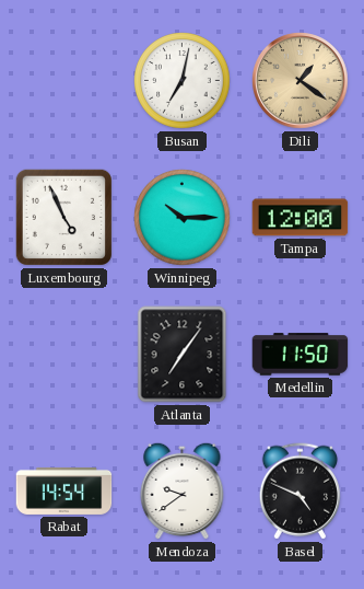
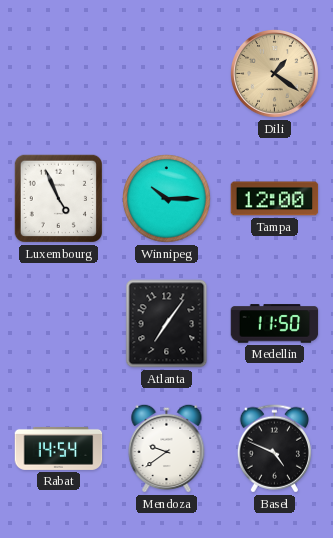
Busan: 7:02 -> none (183, 81)
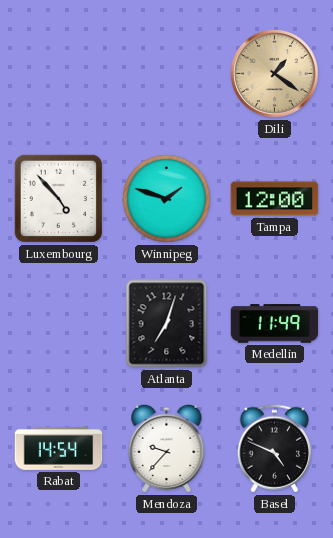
Luxembourg: 4:56 -> 4:53 (58, 198)
Winnipeg: 10:15 -> 1:48 (167, 199)
Atlanta: 7:06 -> 7:03 (167, 324)
Medellin: 11:50 -> 11:49 (275, 324)
Mendoza: 9:39 -> 9:37 (167, 448)
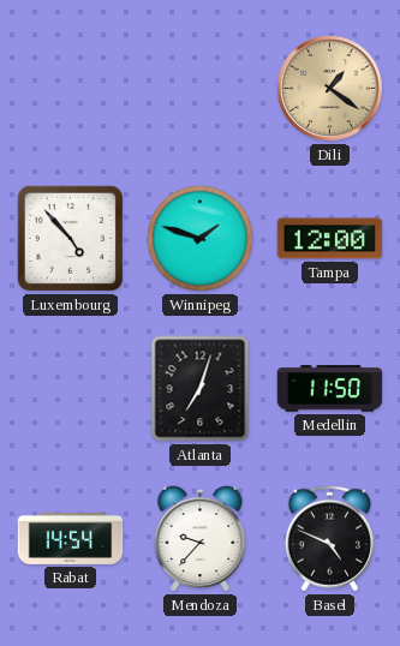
Medellin: 11:49 -> 11:50 (330, 389)
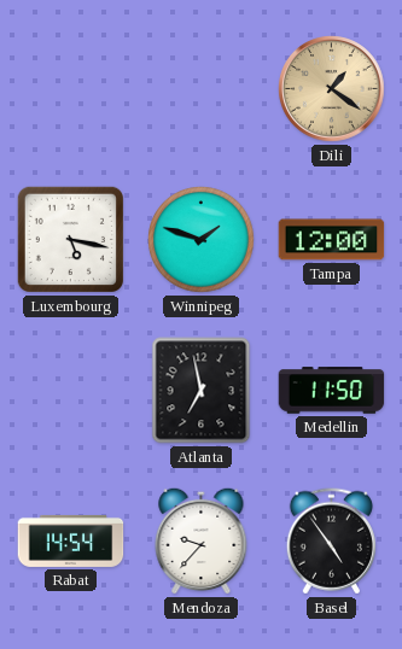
Luxembourg: 4:53 -> 5:17 (70, 239)
Atlanta: 7:03 -> 6:58 (202, 391)
Basel: 4:49 -> 4:54 (331, 542)
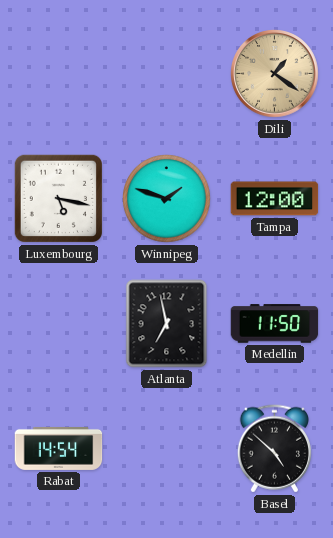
Mendoza: 9:37 -> none (202, 540)
Basel: 4:54 -> 4:52 (274, 449)
